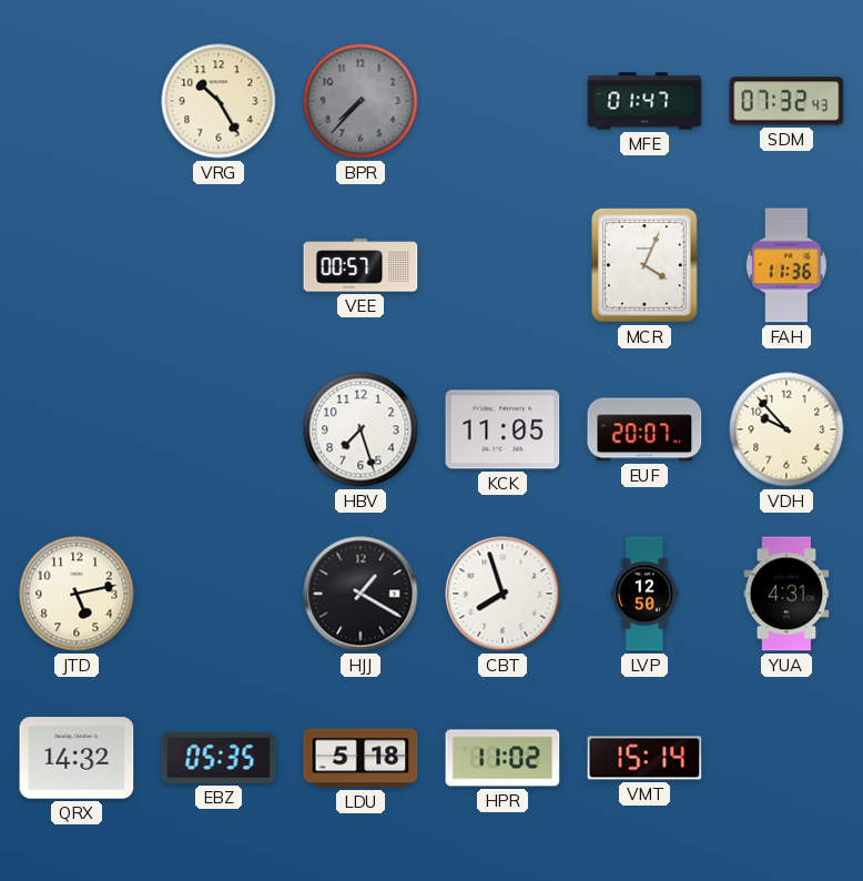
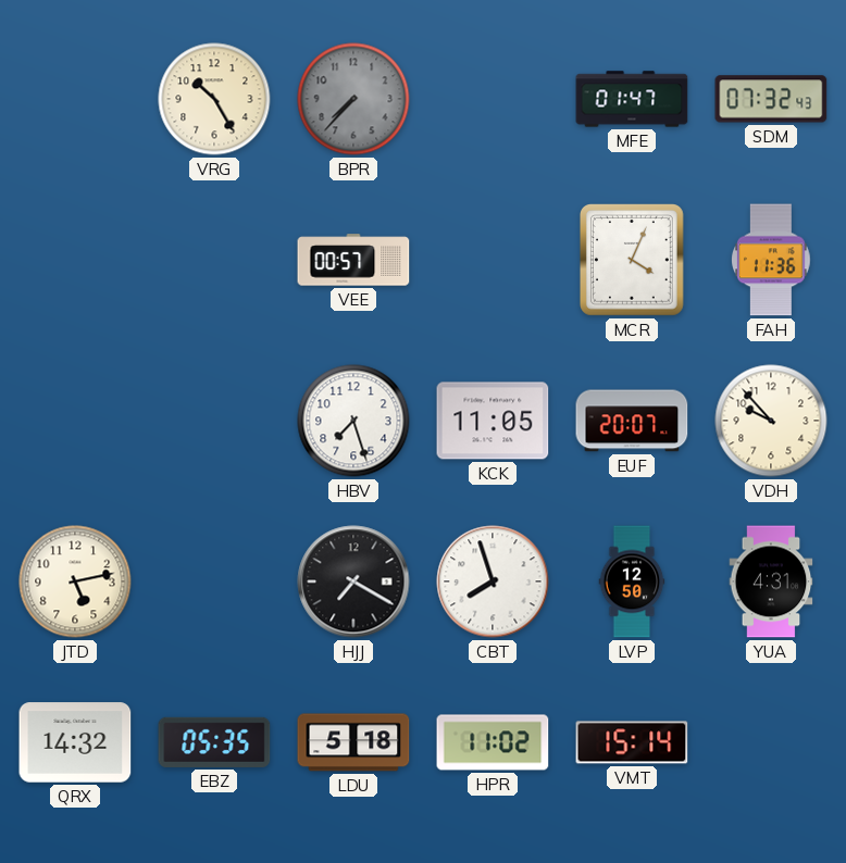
HJJ: 1:20 -> 7:20 (353, 581)
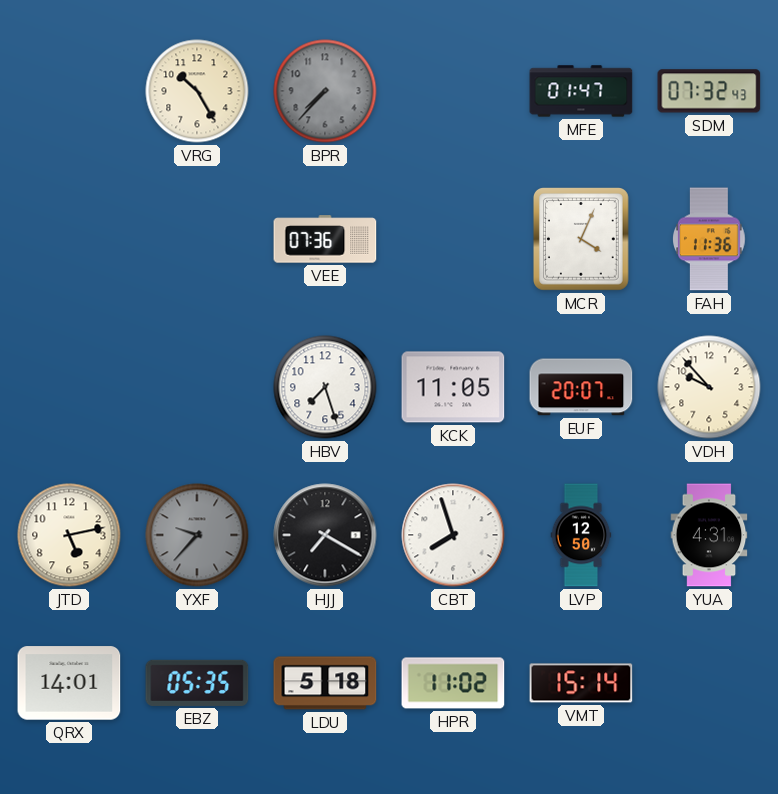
VEE: 00:57 -> 07:36 (325, 239)
YXF: none -> 9:37 (197, 535)
QRX: 14:32 -> 14:01 (69, 683)
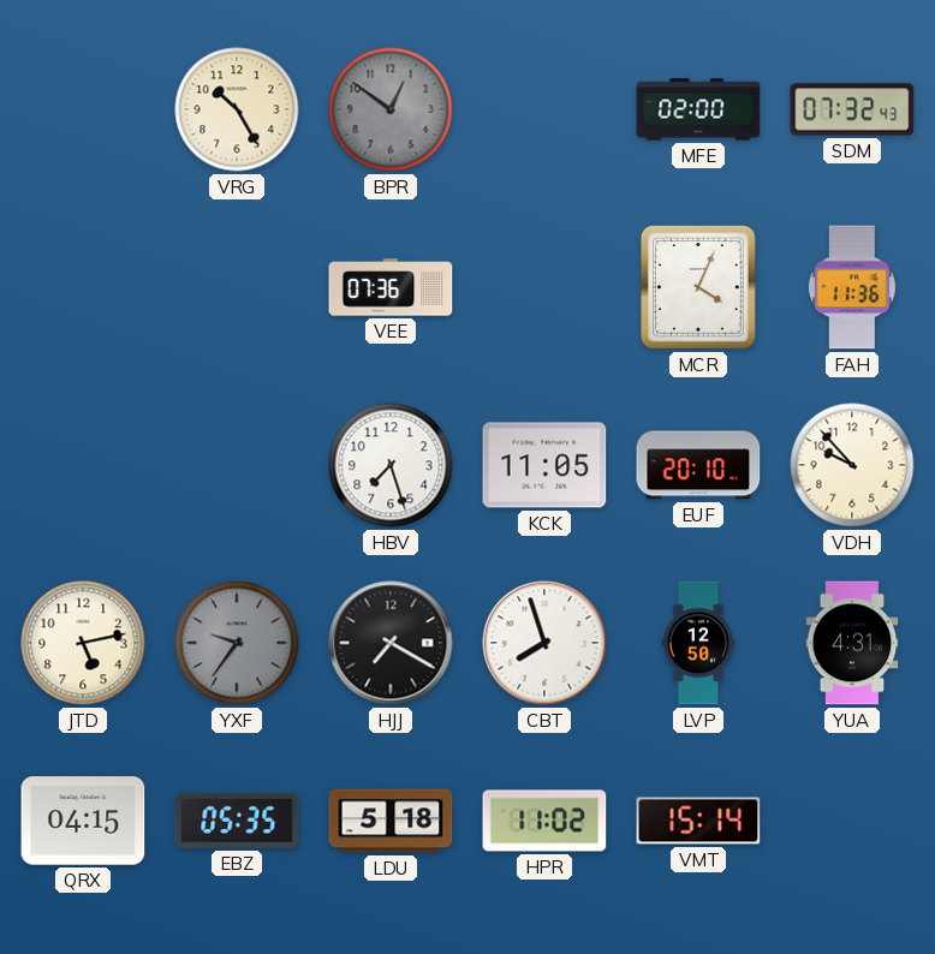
BPR: 7:37 -> 12:51 (391, 109)
MFE: 01:47 -> 02:00 (698, 109)
EUF: 20:07 -> 20:10 (698, 465)
YXF: 9:37 -> 9:36 (237, 643)
QRX: 14:01 -> 04:15 (83, 821)
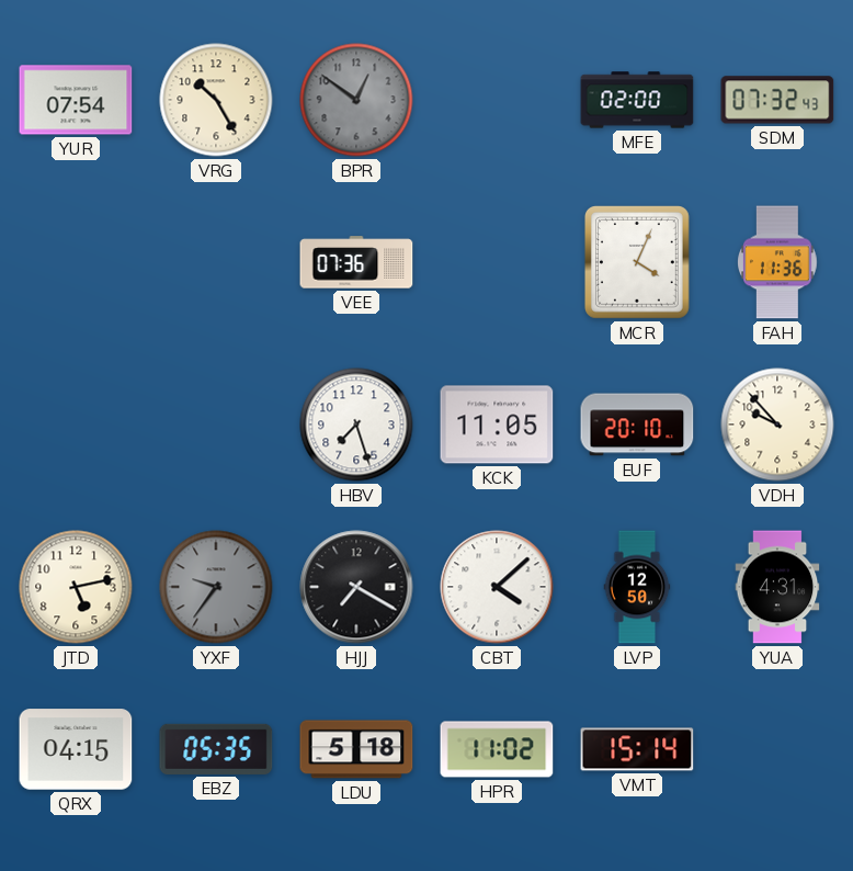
YUR: none -> 07:54 (76, 100)
CBT: 7:57 -> 4:08 (497, 587)
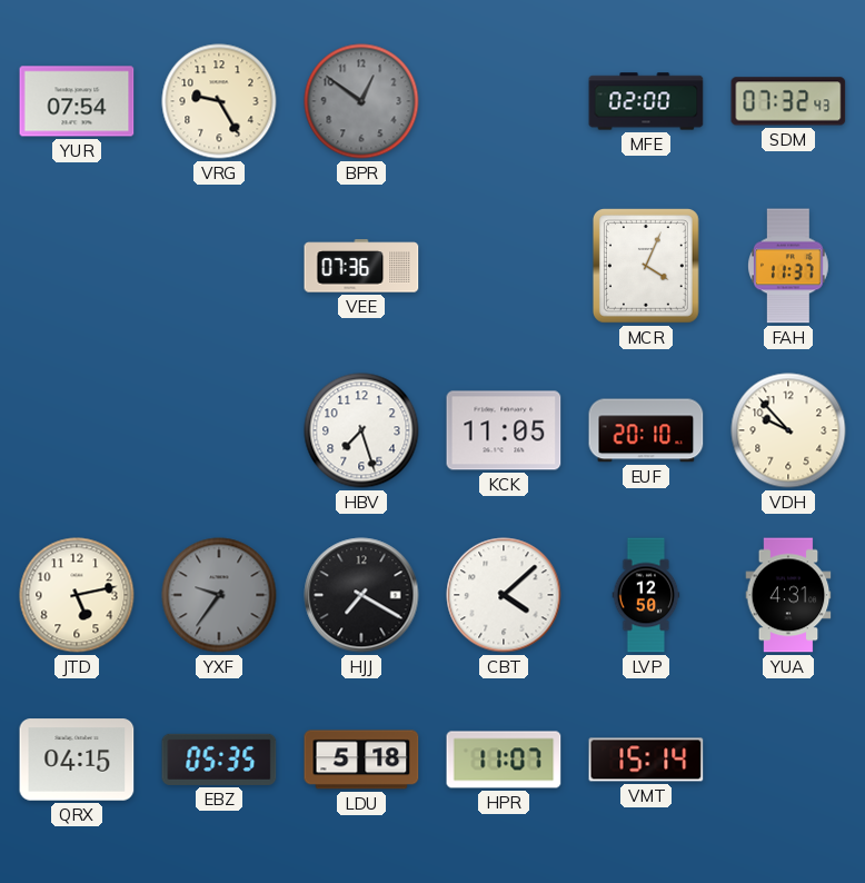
VRG: 10:25 -> 9:25 (219, 101)
FAH: 11:36 -> 11:37 (788, 266)
HPR: 11:02 -> 11:07 (504, 760)
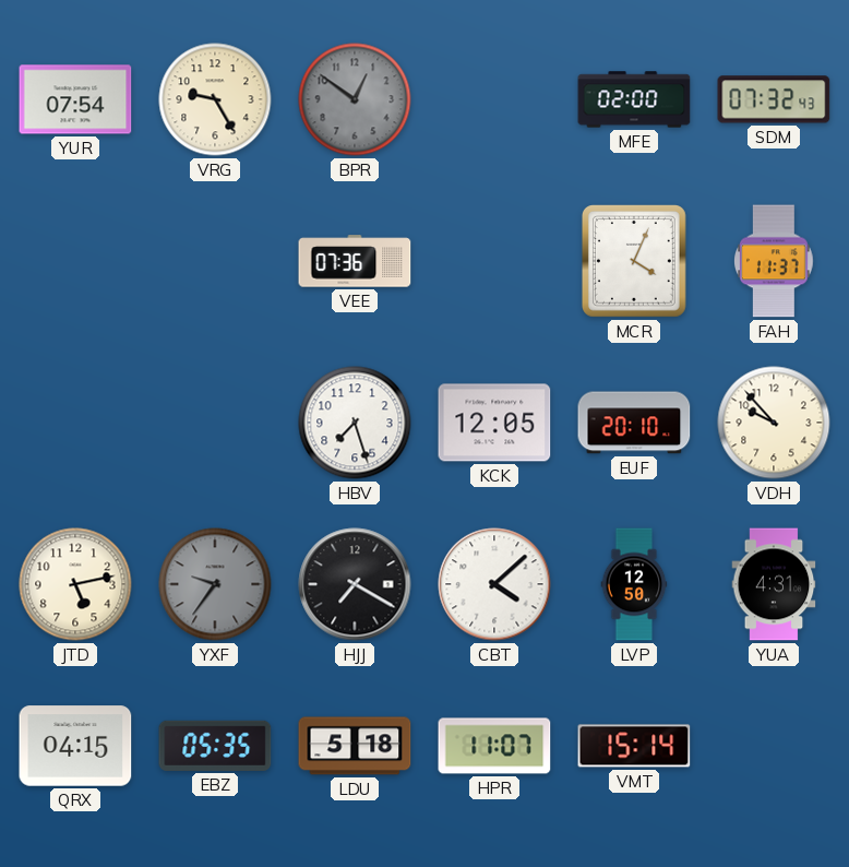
KCK: 11:05 -> 12:05 (494, 423)
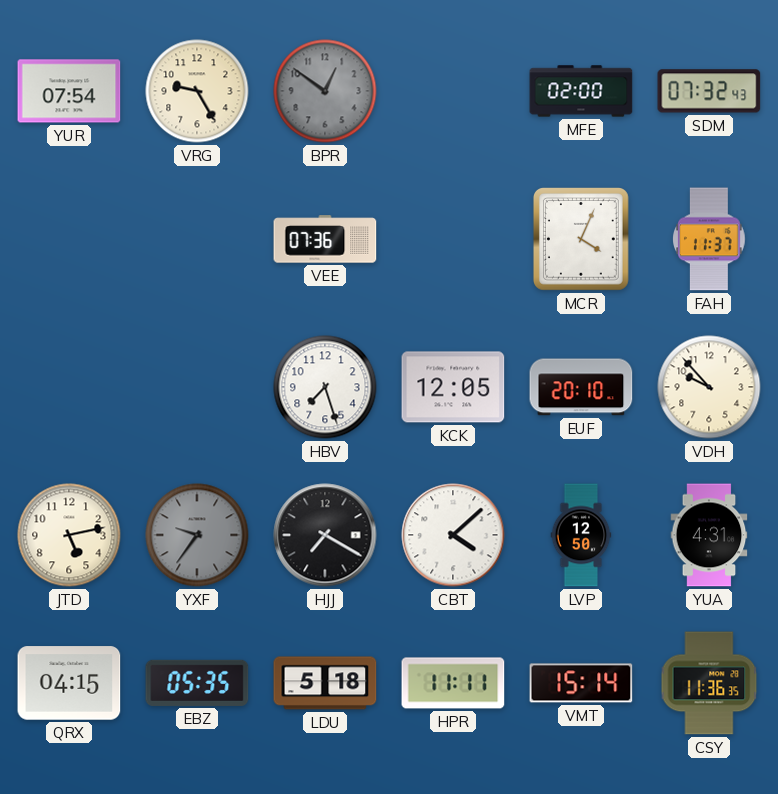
HPR: 11:07 -> 11:11 (453, 683)
CSY: none -> 11:36 (709, 683)
